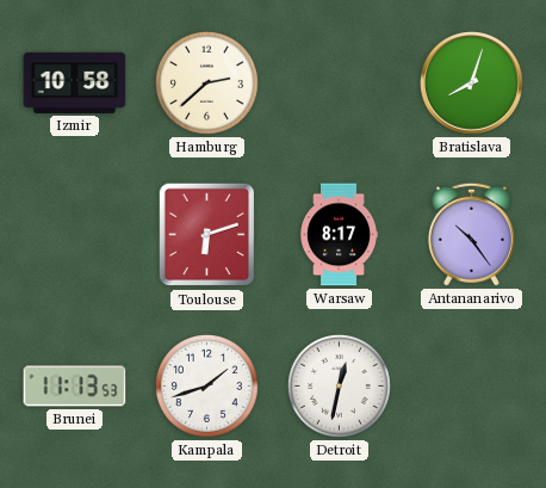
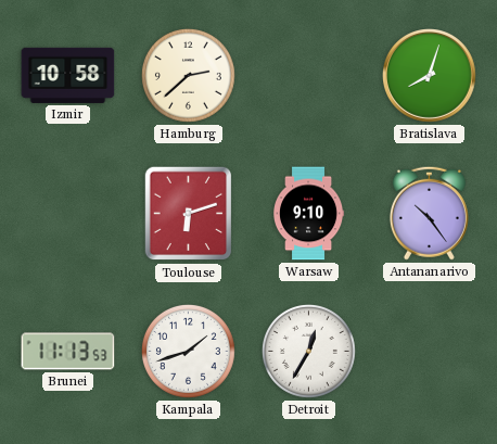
Warsaw: 8:17 -> 9:10 (309, 214)
Detroit: 12:32 -> 12:35 (308, 351)
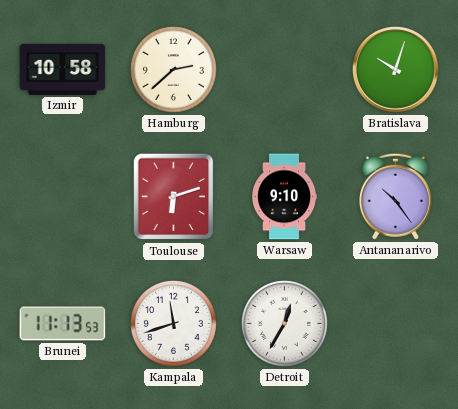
Bratislava: 8:03 -> 10:03 (396, 70)
Kampala: 1:42 -> 11:42 (173, 323)
